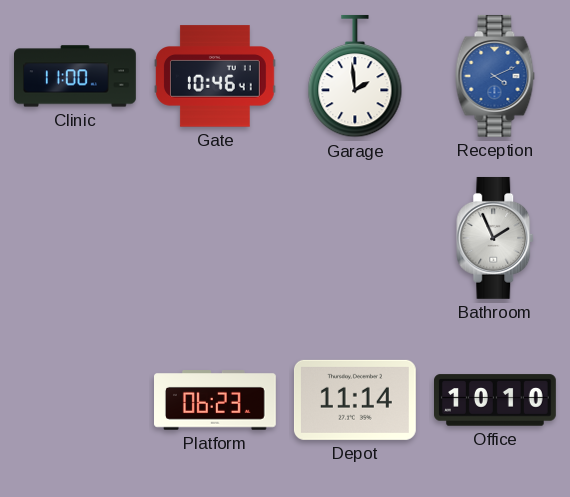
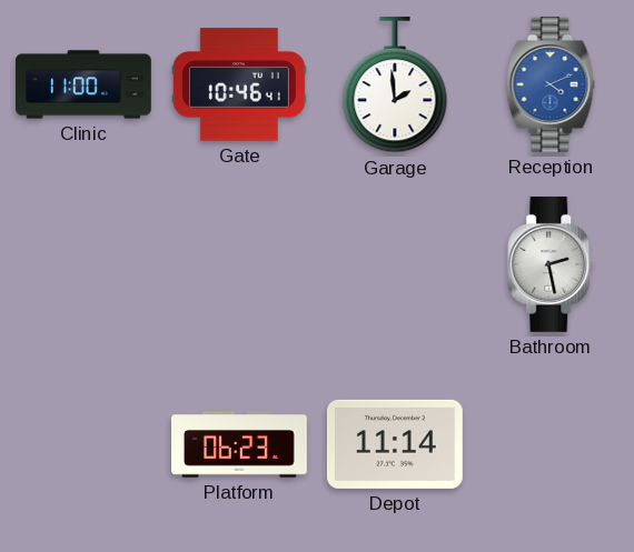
Bathroom: 1:56 -> 2:28 (552, 264)
Office: 10:10 -> none (496, 400)
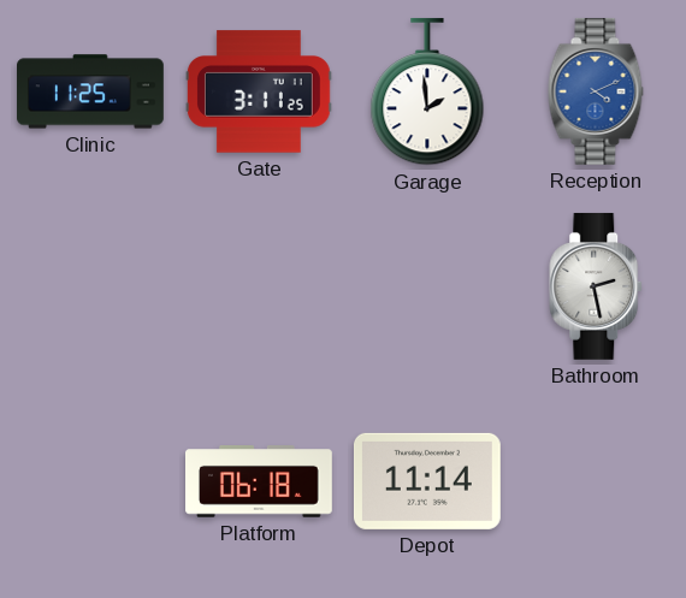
Clinic: 11:00 -> 11:25 (91, 91)
Gate: 10:46 -> 3:11 (259, 91)
Platform: 06:23 -> 06:18 (260, 481)
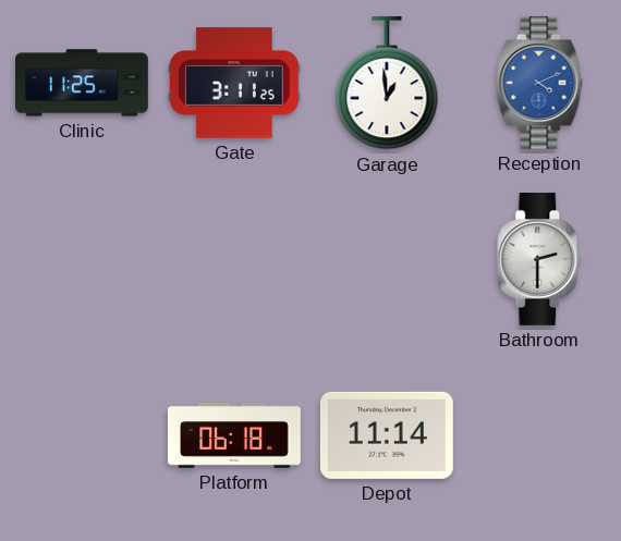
Garage: 1:59 -> 12:59 (387, 83)
Bathroom: 2:28 -> 2:30 (540, 259)
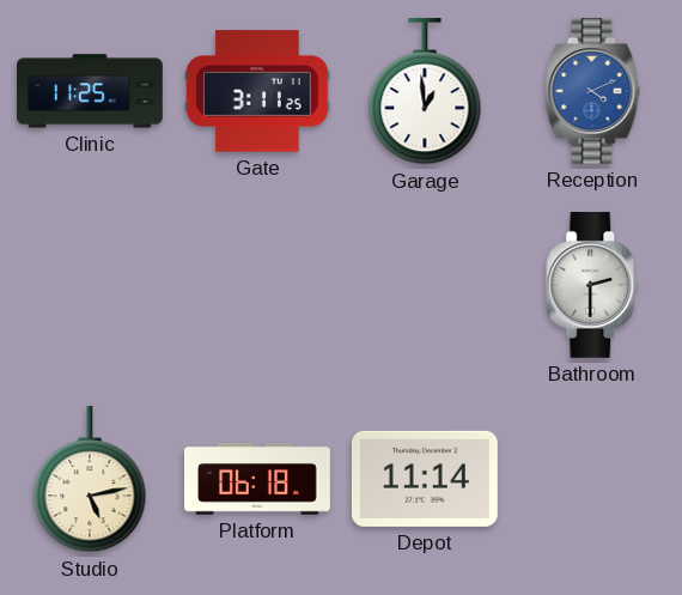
Studio: none -> 5:13 (90, 479)
